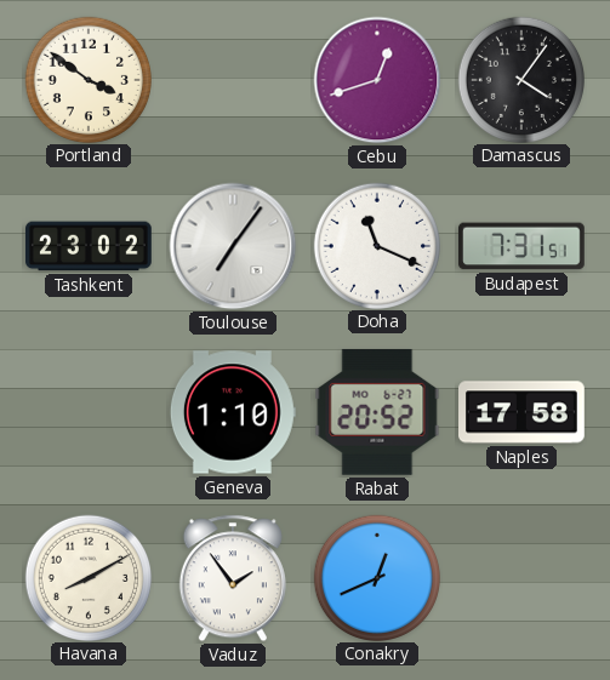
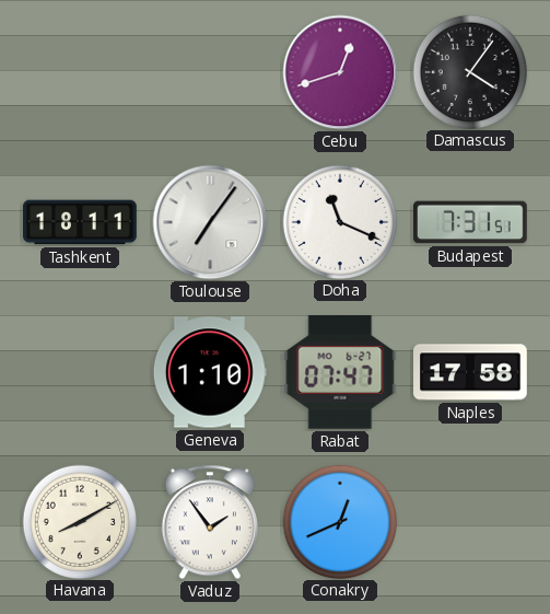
Portland: 3:51 -> none (87, 79)
Tashkent: 23:02 -> 18:11 (80, 222)
Rabat: 20:52 -> 07:47 (340, 372)
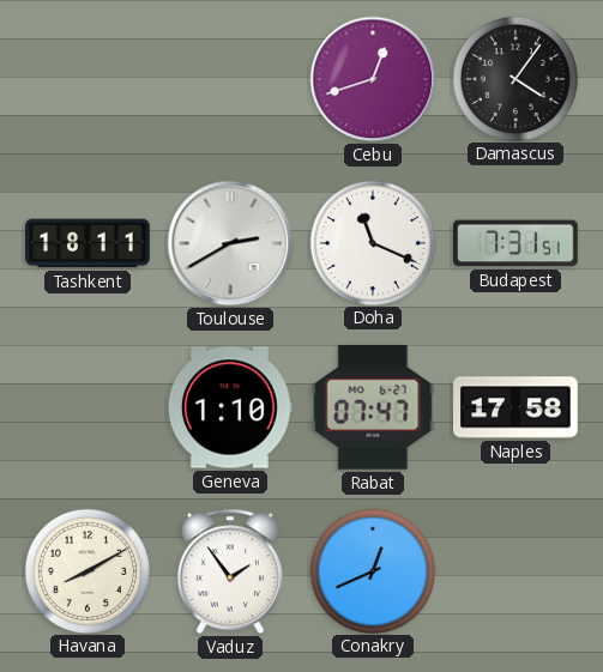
Toulouse: 7:06 -> 2:40 (230, 243)
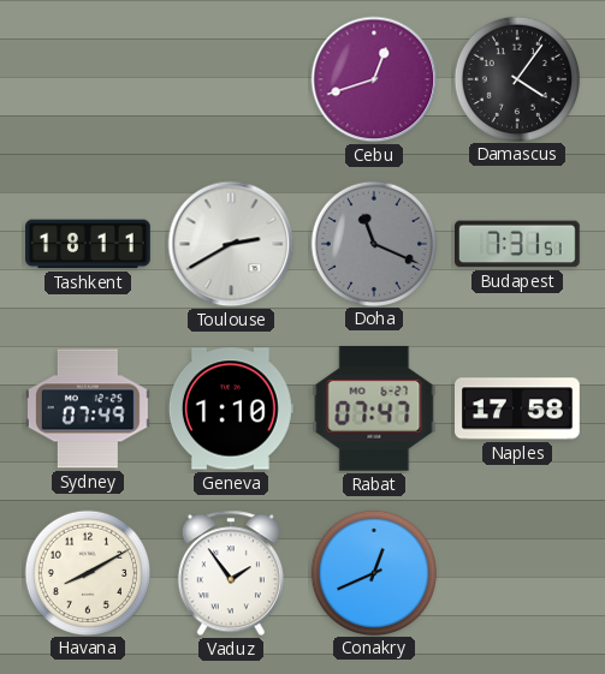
Doha dial: white -> grey (373, 243)
Sydney: none -> 07:49 (89, 408)
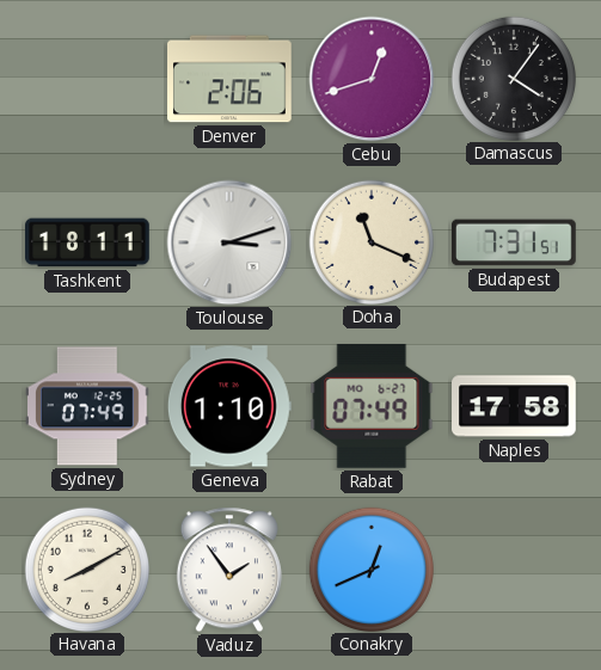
Denver: none -> 2:06 (231, 79)
Toulouse: 2:40 -> 3:12 (229, 242)
Doha dial: grey -> cream (370, 241)
Rabat: 07:47 -> 07:49 (372, 406)
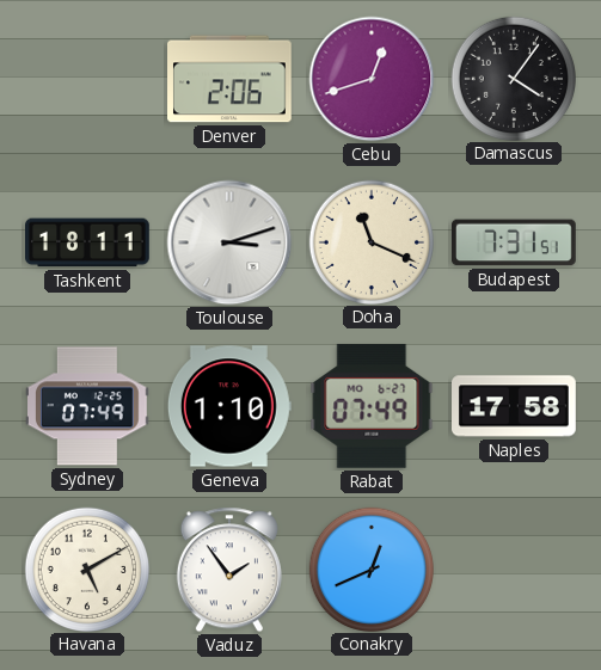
Havana: 8:10 -> 5:10 (86, 568)
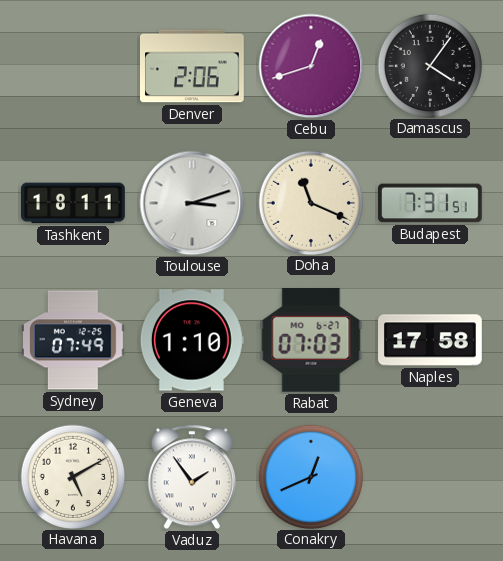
Rabat: 07:49 -> 07:03 (311, 340)
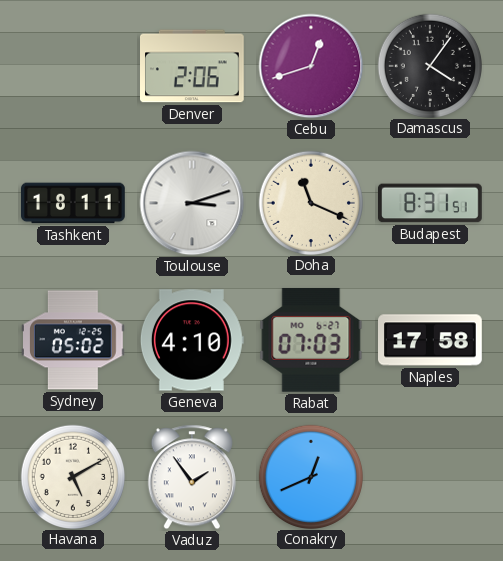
Budapest: 7:31 -> 8:31 (431, 203)
Sydney: 07:49 -> 05:02 (74, 340)
Geneva: 1:10 -> 4:10 (192, 340)
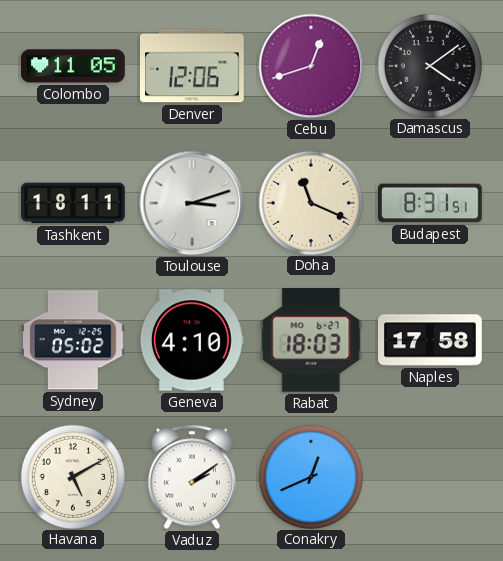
Colombo: none -> 11:05 (74, 66)
Denver: 2:06 -> 12:06 (193, 66)
Damascus: 4:06 -> 4:09 (429, 65)
Rabat: 07:03 -> 18:03 (311, 340)
Vaduz: 1:54 -> 2:09 (192, 477)
